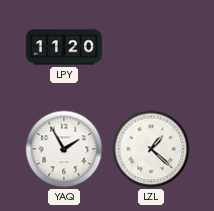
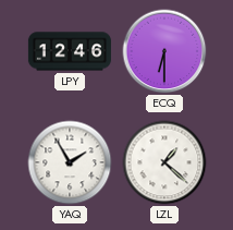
LPY: 11:20 -> 12:46 (70, 51)
ECQ: none -> 6:30 (164, 51)
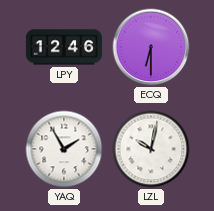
LZL: 1:22 -> 10:02 (151, 149)
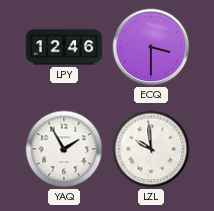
ECQ: 6:30 -> 3:30 (151, 47)
LZL: 10:02 -> 9:59 (151, 149)
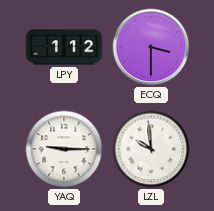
LPY: 12:46 -> 1:12 (64, 47)
YAQ: 1:55 -> 9:15 (64, 149)
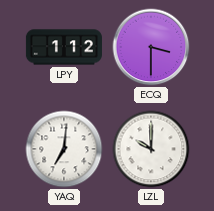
YAQ: 9:15 -> 7:01 (64, 149)
LZL: 9:59 -> 10:00 (151, 149)
